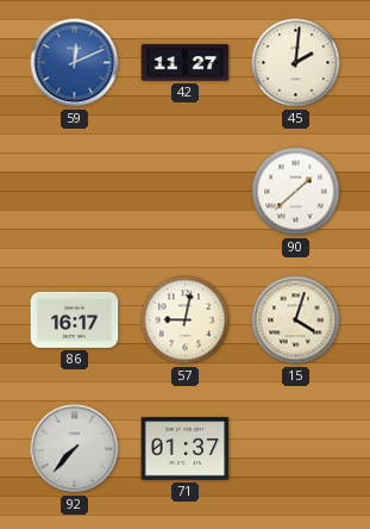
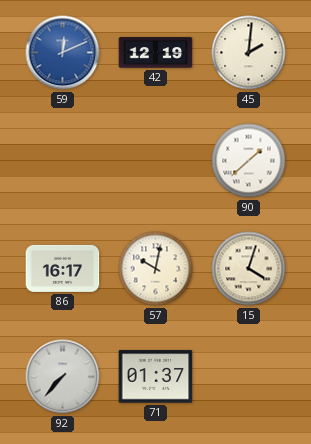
42: 11:27 -> 12:19 (156, 53)
57: 9:02 -> 10:02 (156, 269)
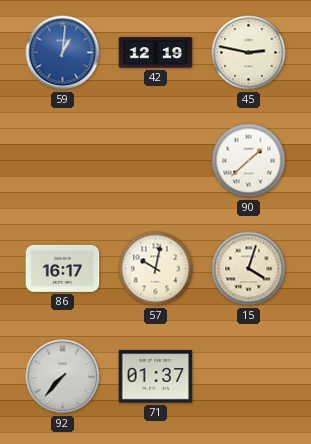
59: 12:11 -> 1:01 (63, 53)
45: 2:01 -> 2:47 (249, 53)
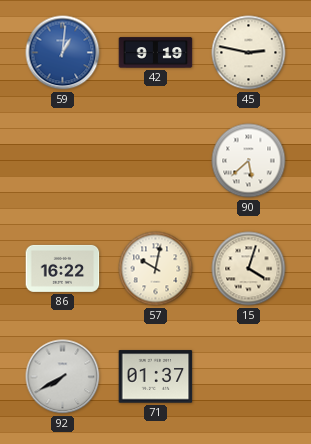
42: 12:19 -> 9:19 (156, 53)
90: 1:38 -> 5:38 (249, 161)
86: 16:17 -> 16:22 (63, 268)
92: 7:37 -> 7:40 (63, 377)
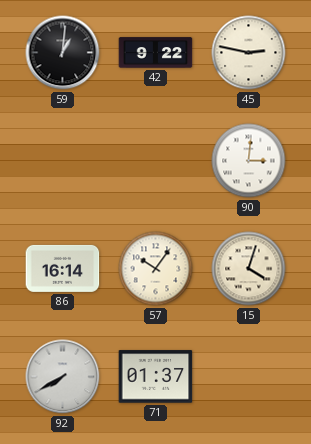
59 dial: blue -> black (63, 53)
42: 9:19 -> 9:22 (156, 53)
90: 5:38 -> 3:01 (249, 161)
86: 16:22 -> 16:14 (63, 268)
57: 10:02 -> 10:06 (156, 269)
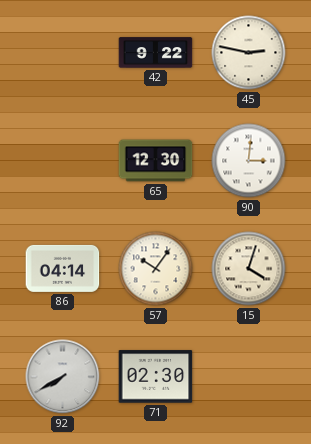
59: 1:01 -> none (63, 53)
65: none -> 12:30 (156, 161)
86: 16:14 -> 04:14 (63, 268)
71: 01:37 -> 02:30 (156, 377)
